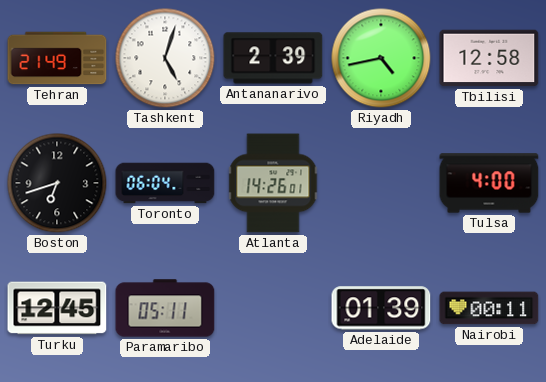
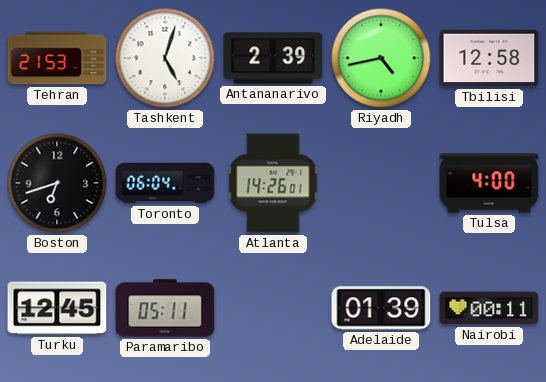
Tehran: 21:49 -> 21:53 (57, 58)
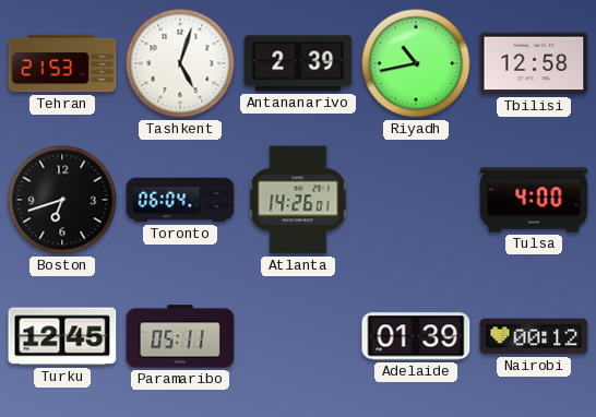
Riyadh: 4:43 -> 10:43 (416, 63)
Nairobi: 00:11 -> 00:12 (534, 336)
